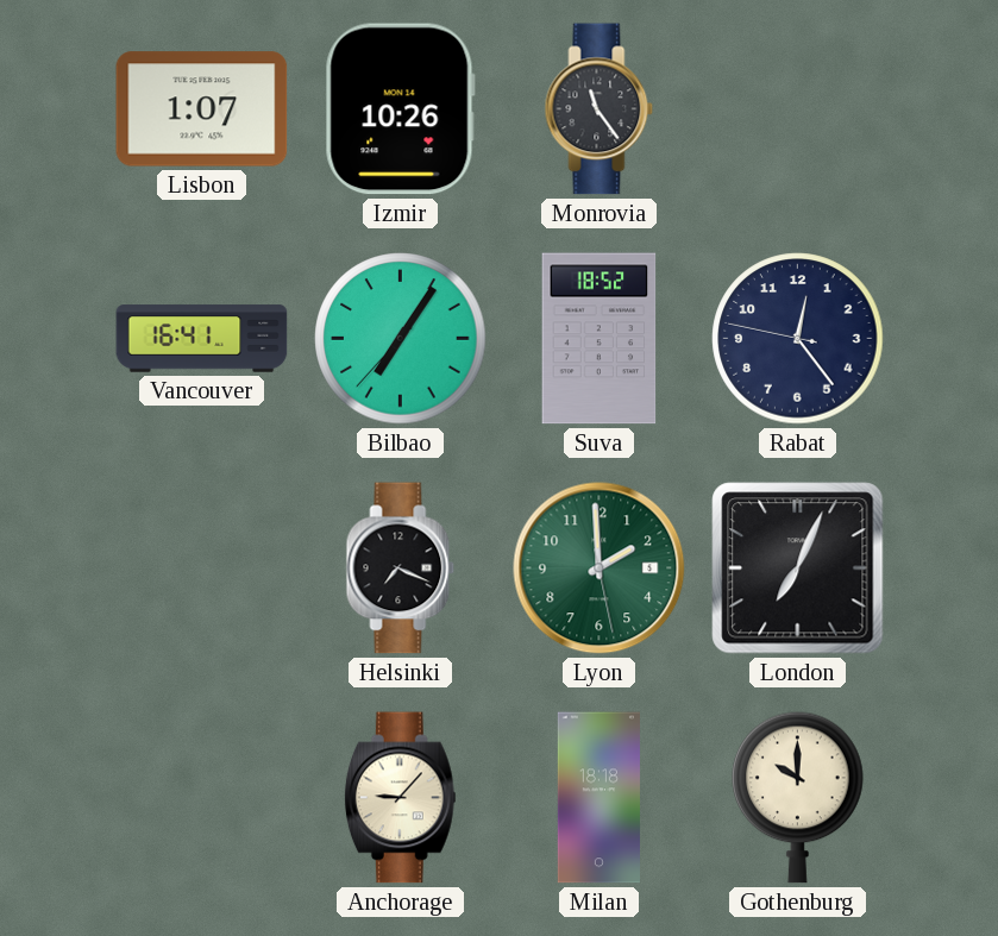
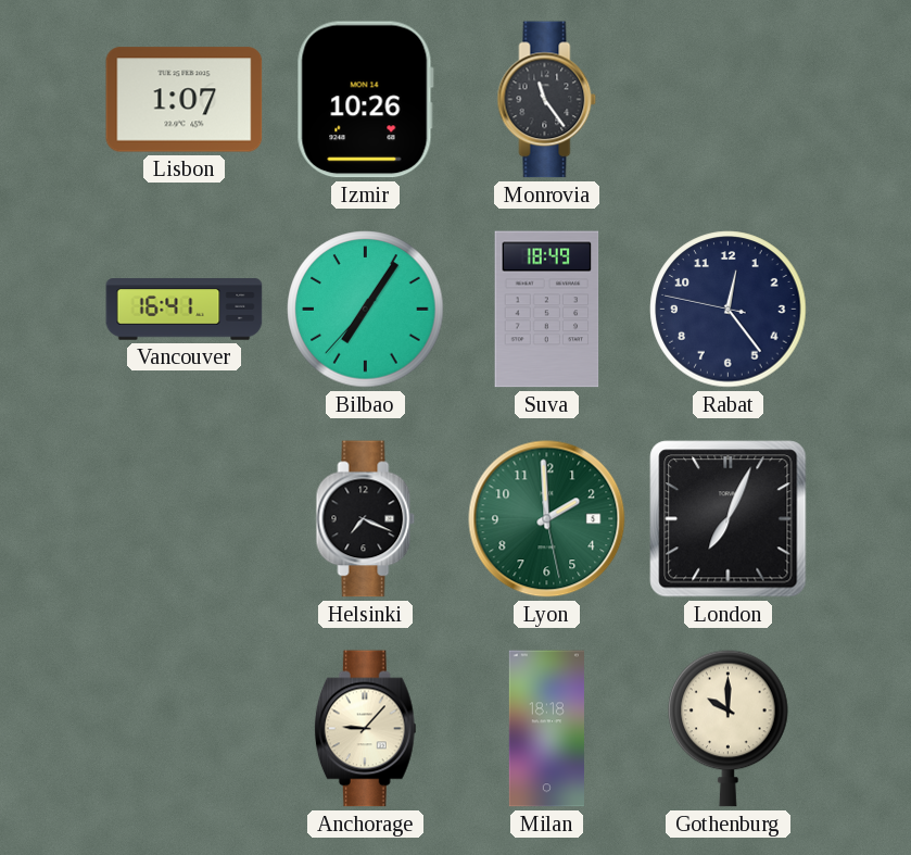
Suva: 18:52 -> 18:49 (547, 310)
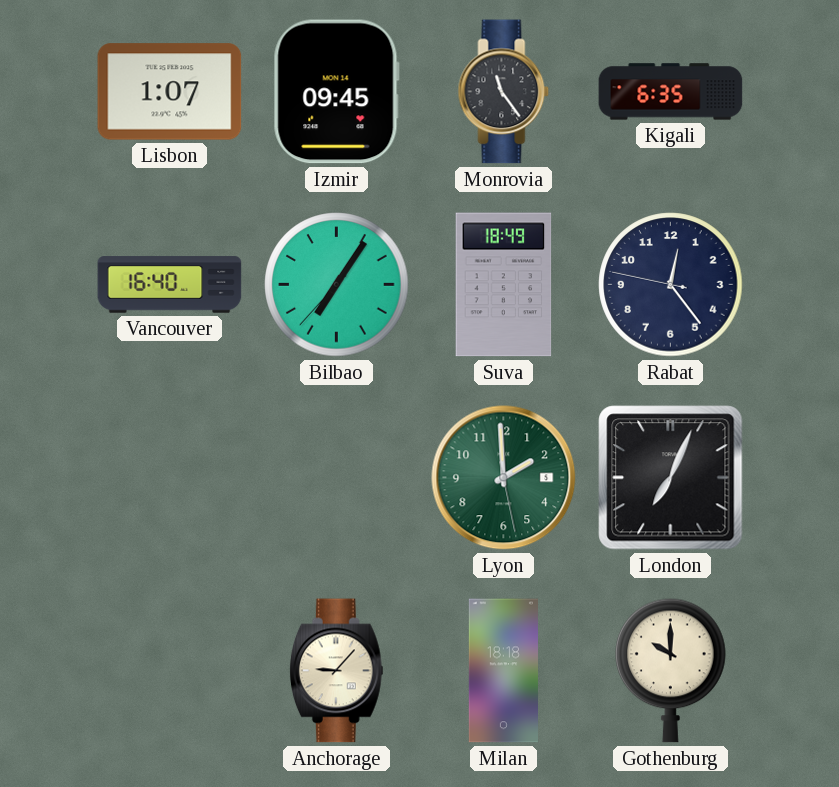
Izmir: 10:26 -> 09:45 (336, 92)
Kigali: none -> 6:35 (671, 92)
Vancouver: 16:41 -> 16:40 (170, 285)
Helsinki: 7:19 -> none (366, 519)
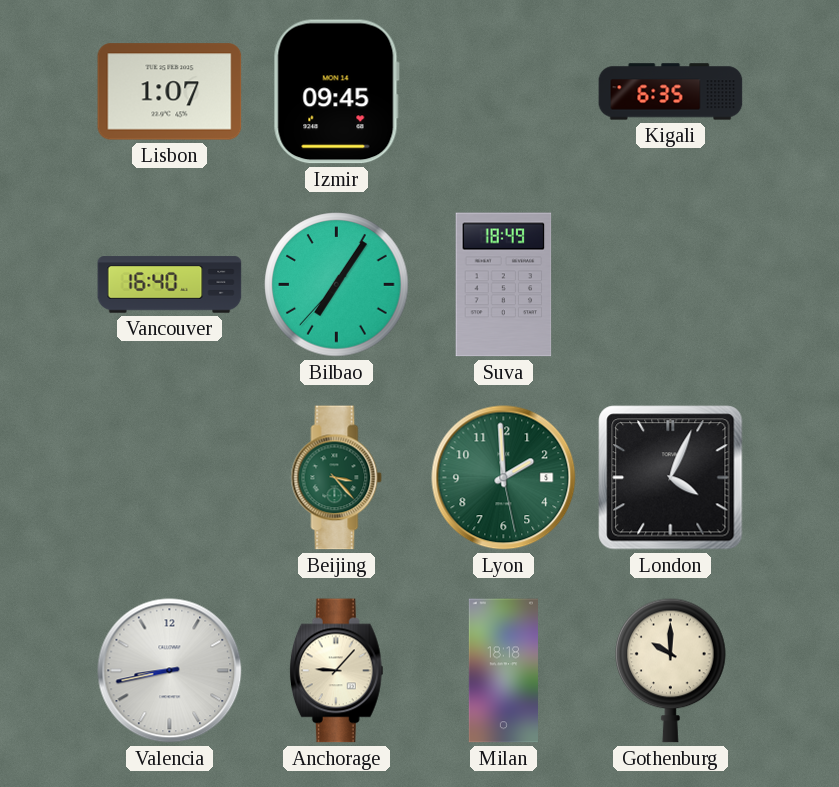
Monrovia: 11:24 -> none (504, 92)
Rabat: 12:23 -> none (671, 285)
Beijing: none -> 3:23 (337, 478)
London: 7:04 -> 4:04 (671, 478)
Valencia: none -> 8:43 (170, 671)
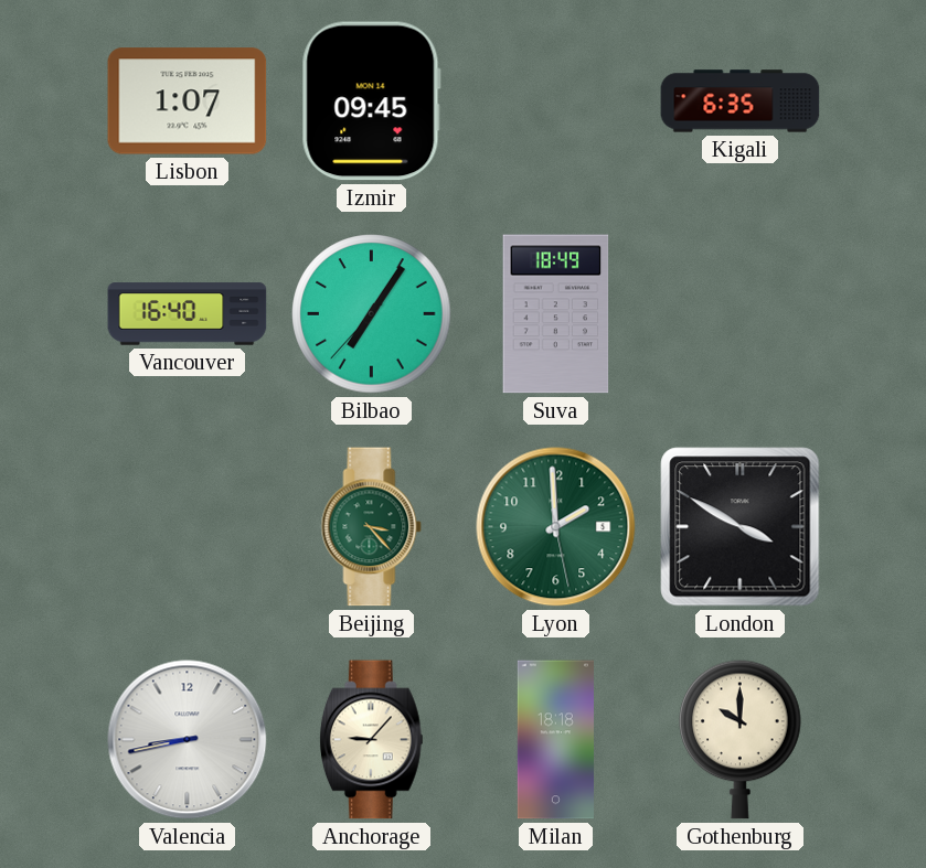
London: 4:04 -> 3:50 (741, 527)
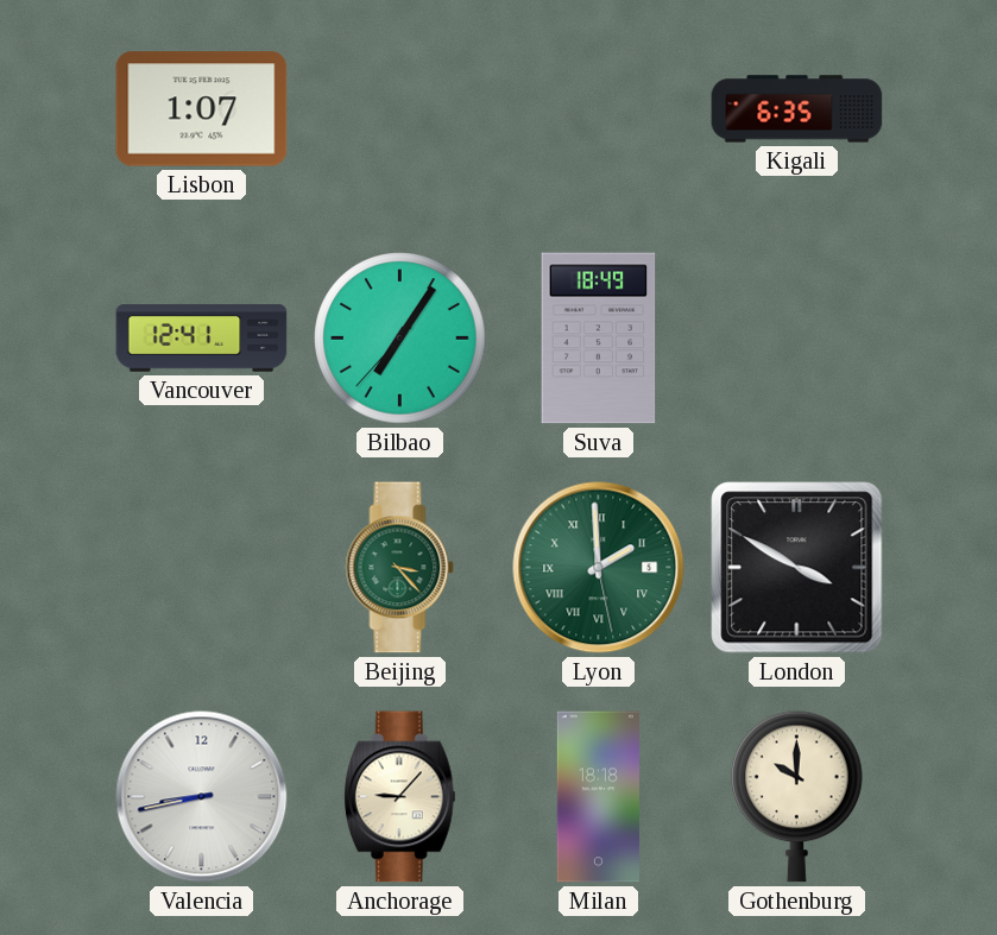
Izmir: 09:45 -> none (371, 101)
Vancouver: 16:40 -> 12:41 (202, 339)
Lyon numerals: Arabic -> Roman (599, 568)
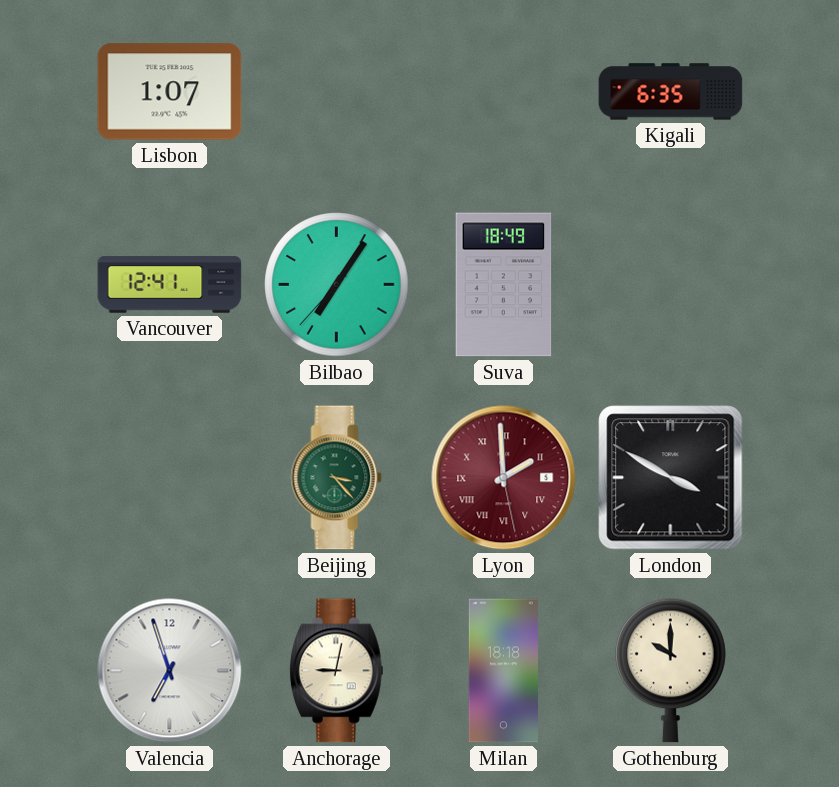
Lyon dial: green -> burgundy (504, 478)
Valencia: 8:43 -> 6:57 (170, 671)
Anchorage: 9:07 -> 9:02 (336, 671)
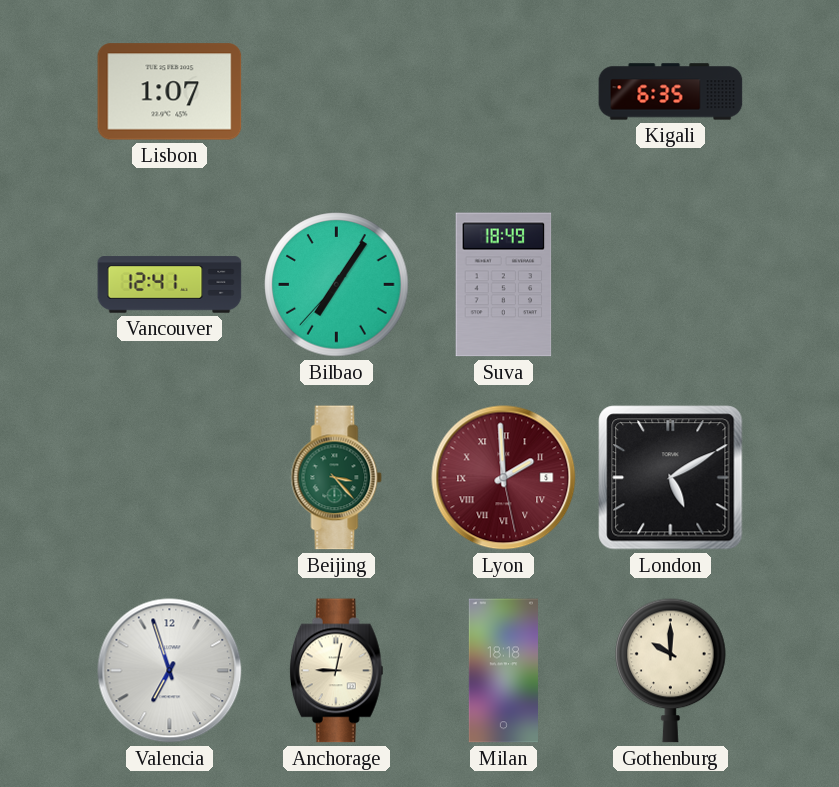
London: 3:50 -> 5:10 (671, 478)
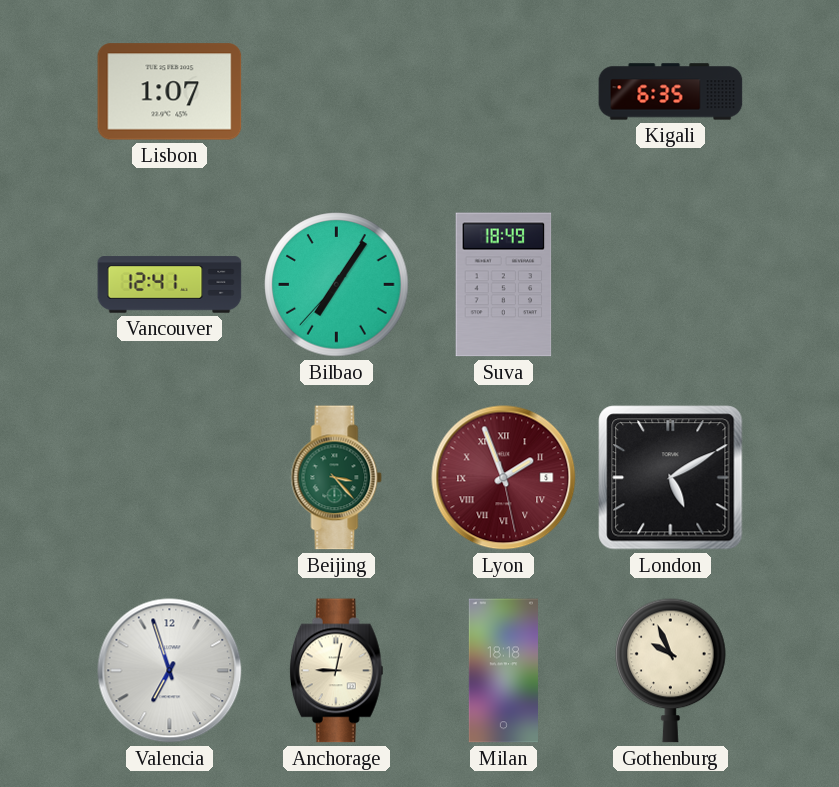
Lyon: 1:59 -> 1:56 (504, 478)
Gothenburg: 10:00 -> 9:56 (671, 670)
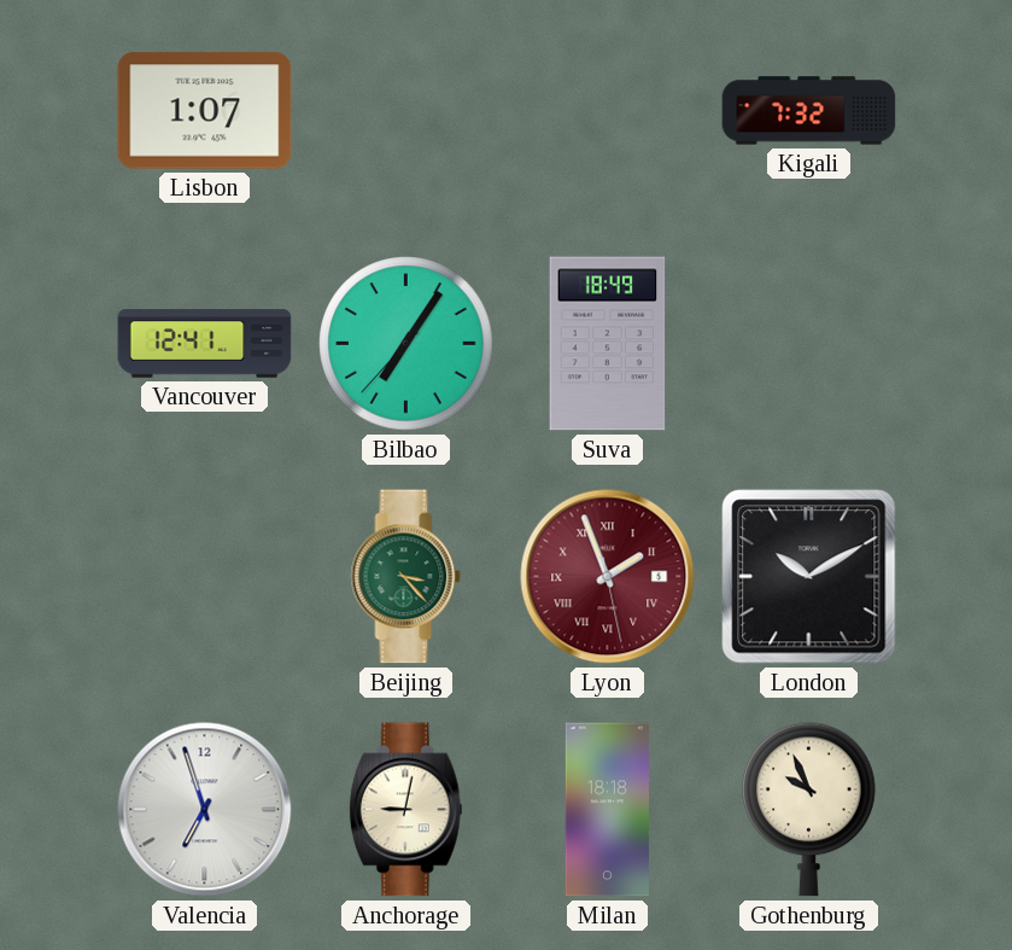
Kigali: 6:35 -> 7:32 (809, 111)
London: 5:10 -> 10:10 (809, 577)
